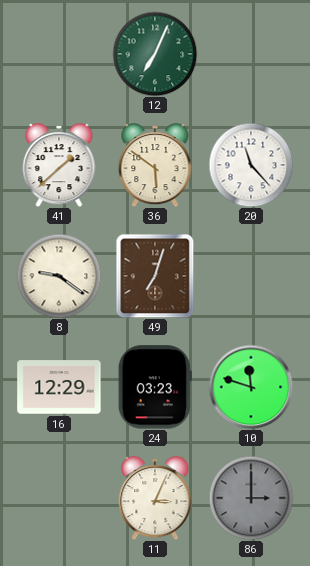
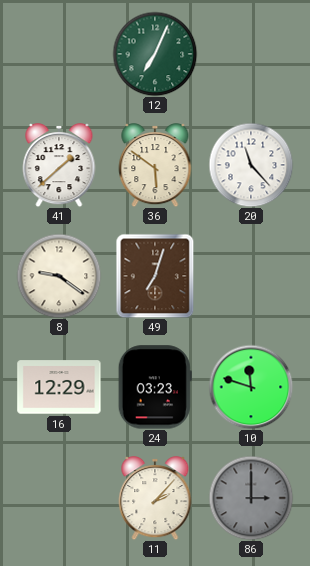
11: 3:04 -> 2:07 (155, 498)
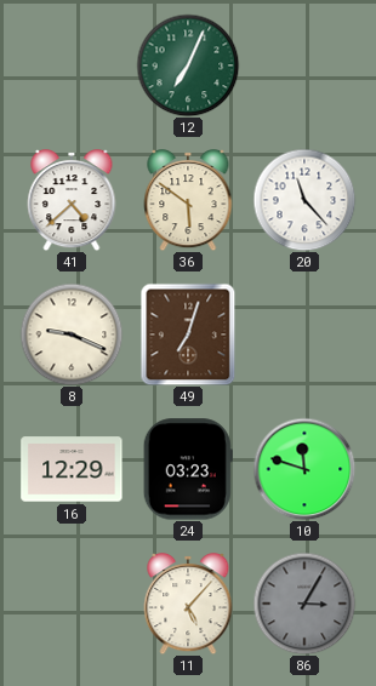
41: 1:38 -> 4:38 (72, 200)
8: 9:21 -> 9:19 (72, 335)
11: 2:07 -> 5:07 (188, 604)
86: 3:00 -> 3:05 (304, 604)
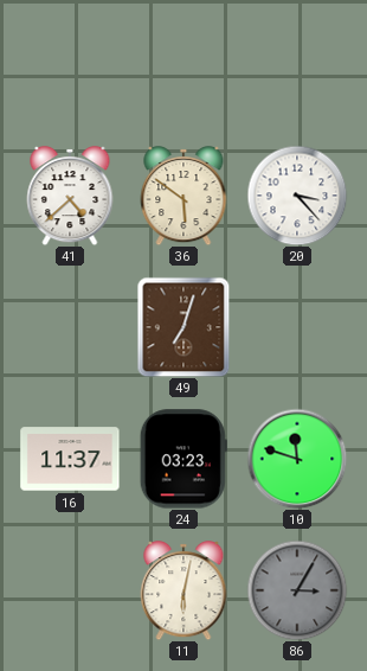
12: 7:04 -> none (188, 65)
20: 11:23 -> 3:23 (297, 196)
8: 9:19 -> none (72, 335)
16: 12:29 -> 11:37 (70, 459)
11: 5:07 -> 6:02 (183, 590)
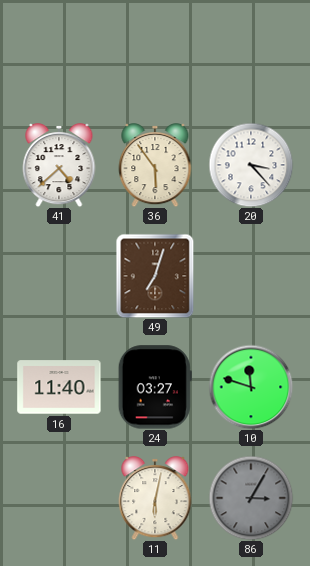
36: 5:51 -> 5:54 (155, 165)
16: 11:37 -> 11:40 (59, 387)
24: 03:23 -> 03:27 (155, 387)
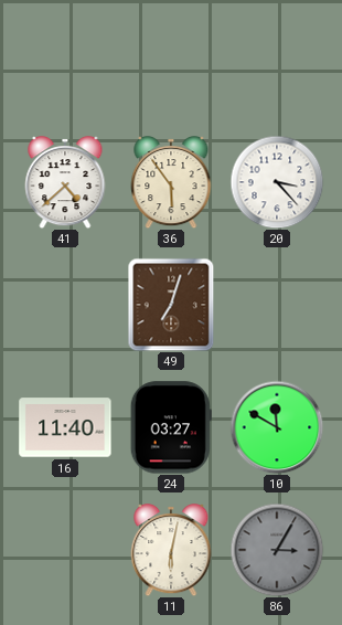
10: 11:48 -> 11:50 (277, 427)
